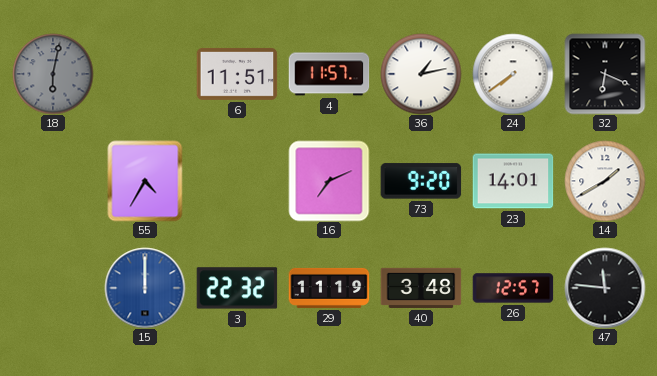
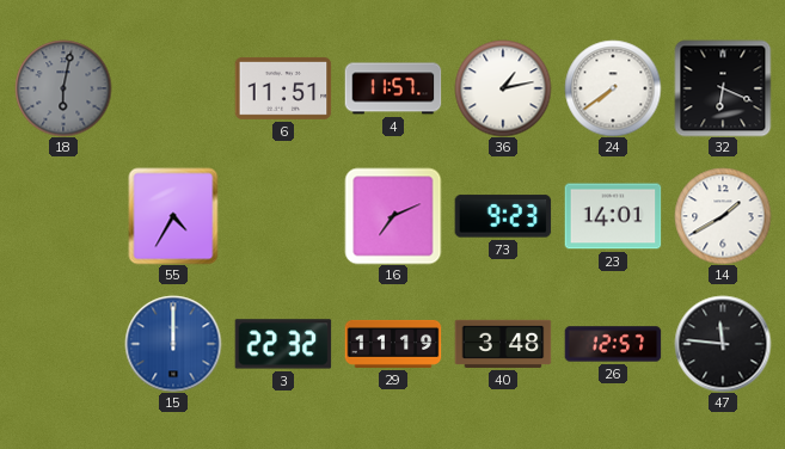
73: 9:20 -> 9:23 (503, 216)
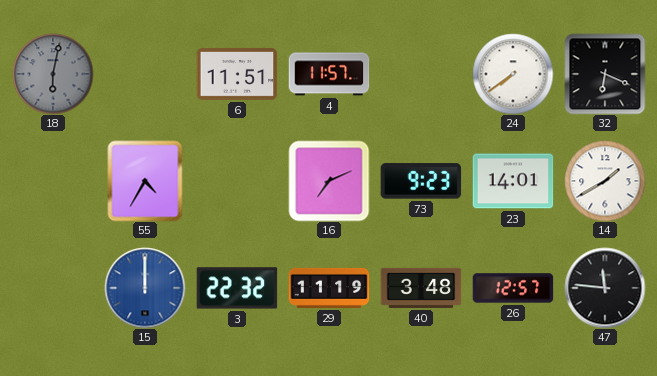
36: 1:13 -> none (503, 88)
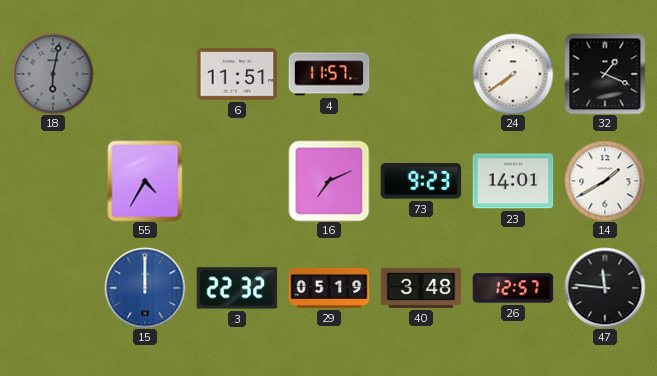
32: 6:19 -> 1:19 (605, 74)
29: 11:19 -> 05:19 (329, 288)
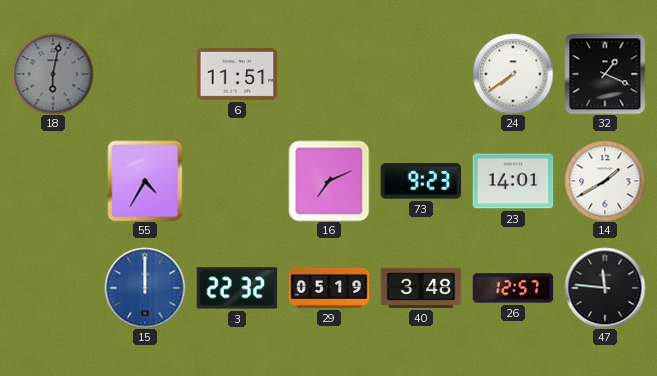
4: 11:57 -> none (329, 74)
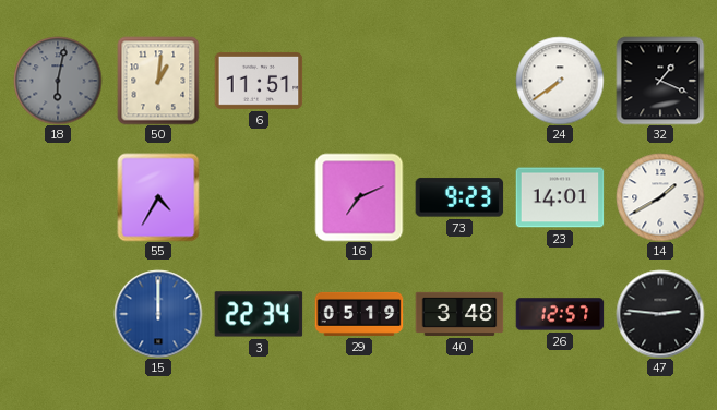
50: none -> 1:01 (158, 81)
3: 22:32 -> 22:34 (259, 314)
47: 11:46 -> 2:46 (660, 314)
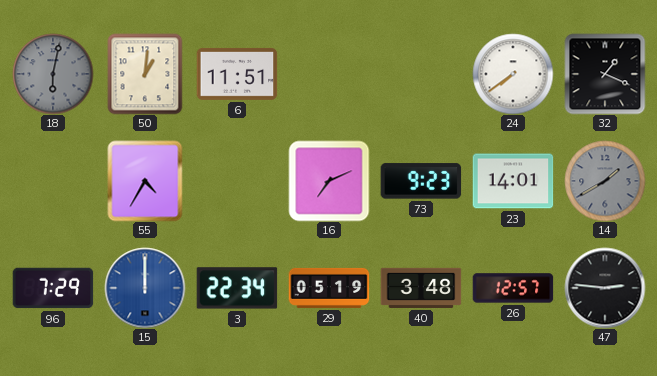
14 dial: white -> grey (605, 181)
96: none -> 7:29 (53, 288)
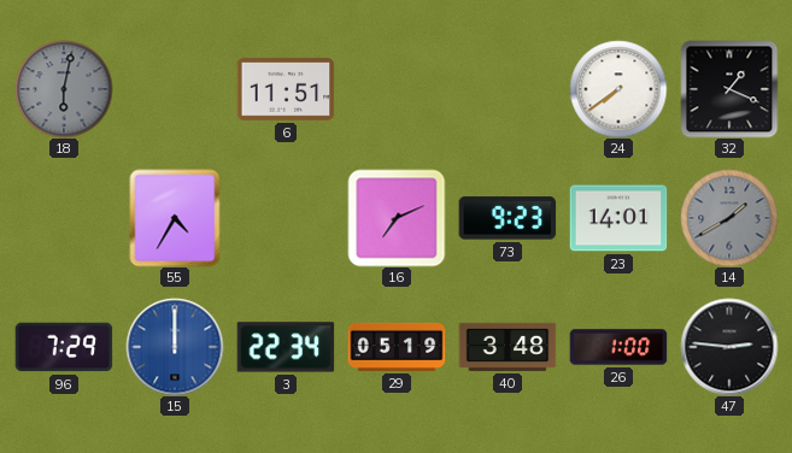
50: 1:01 -> none (145, 74)
26: 12:57 -> 1:00 (618, 347)
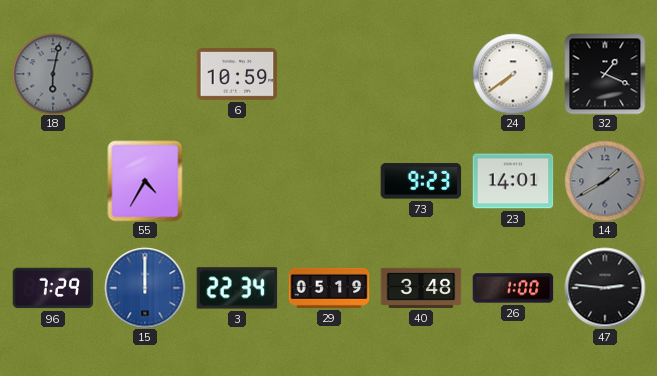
6: 11:51 -> 10:59 (237, 74)
16: 7:11 -> none (397, 218)
